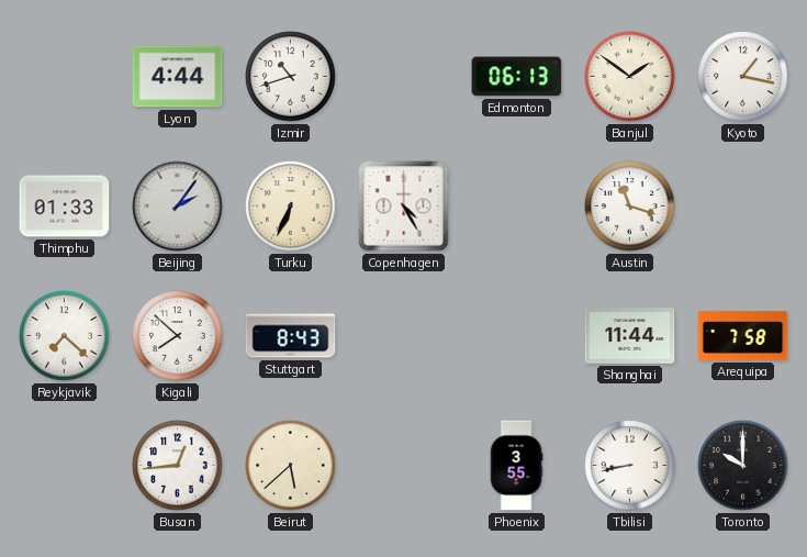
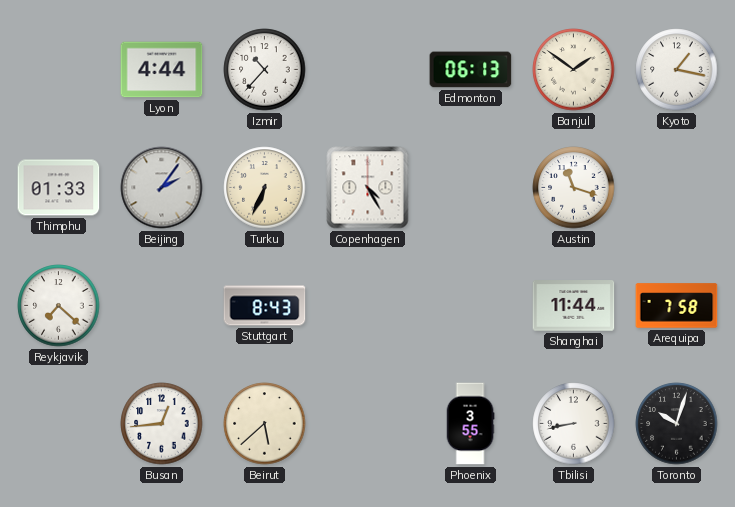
Izmir: 10:42 -> 10:37 (265, 70)
Kigali: 7:52 -> none (178, 336)
Toronto: 10:00 -> 10:03 (677, 424)
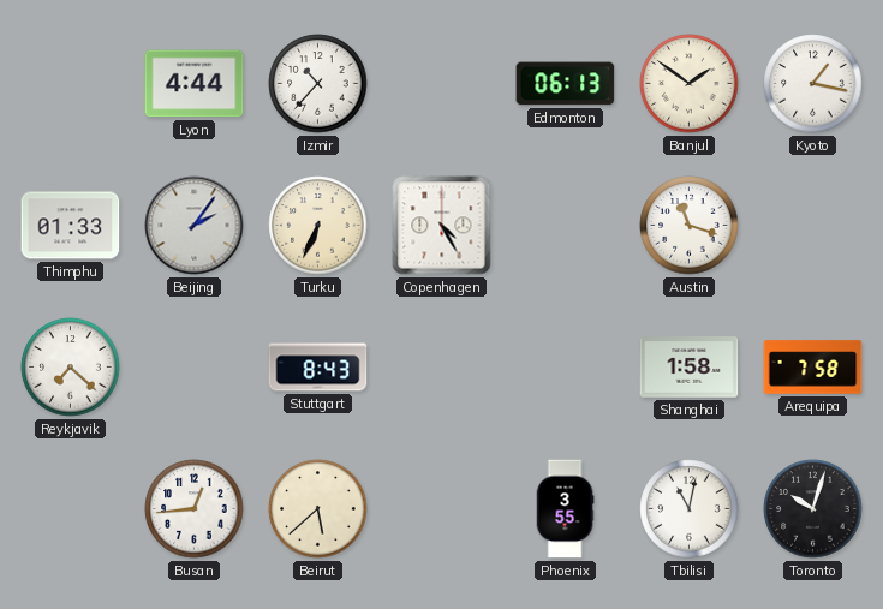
Shanghai: 11:44 -> 1:58 (690, 368)
Tbilisi: 8:43 -> 11:02 (690, 509)
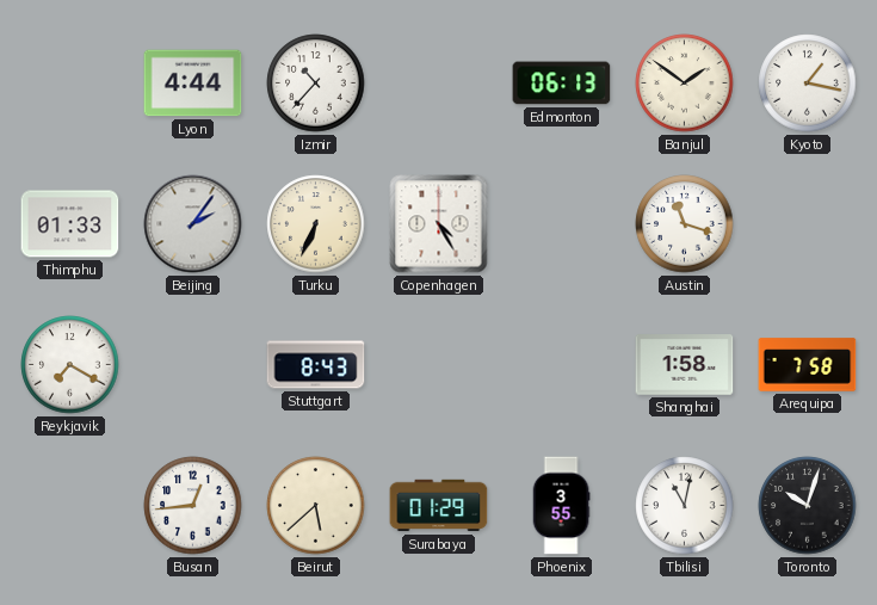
Reykjavik: 7:22 -> 7:20 (70, 365)
Surabaya: none -> 01:29 (439, 506)
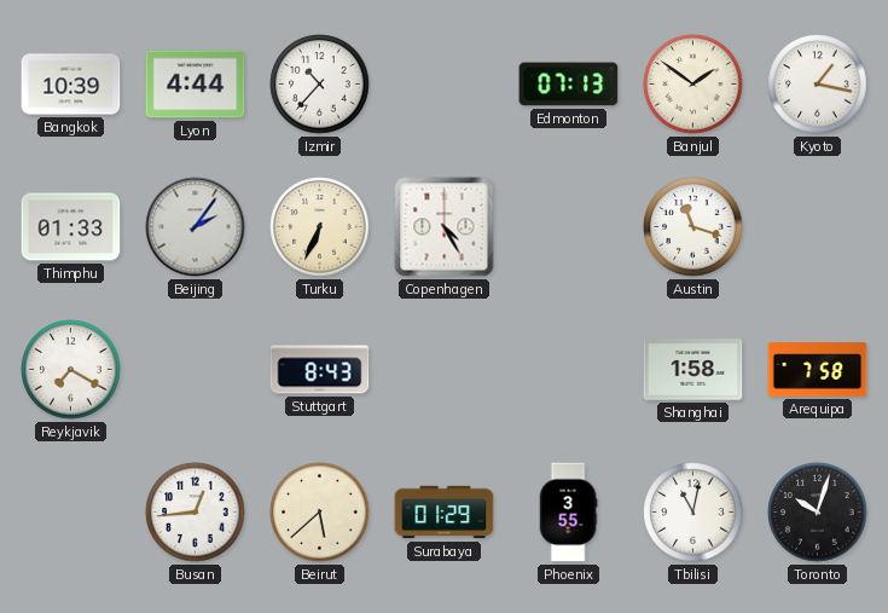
Bangkok: none -> 10:39 (71, 85)
Edmonton: 06:13 -> 07:13 (569, 85)
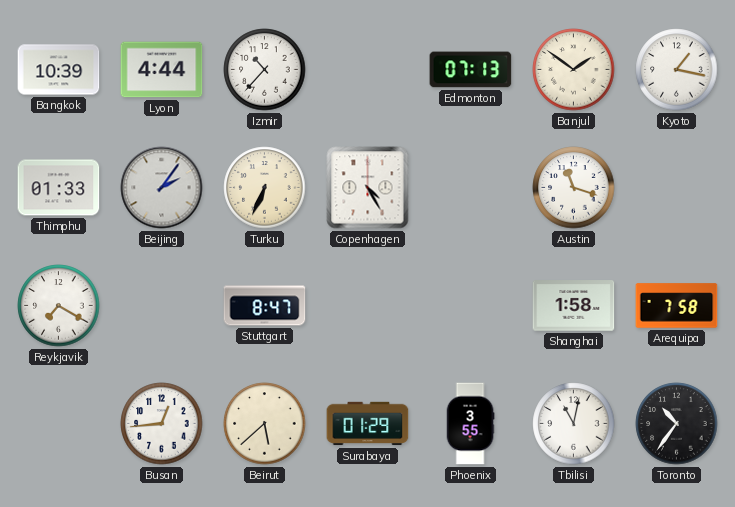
Stuttgart: 8:43 -> 8:47 (265, 306)
Toronto: 10:03 -> 10:36 (677, 424)
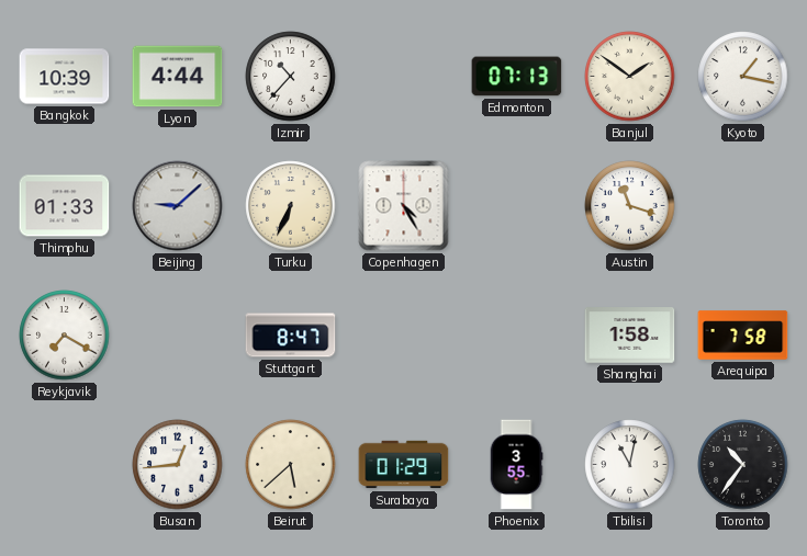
Beijing: 2:06 -> 9:08 (178, 206)
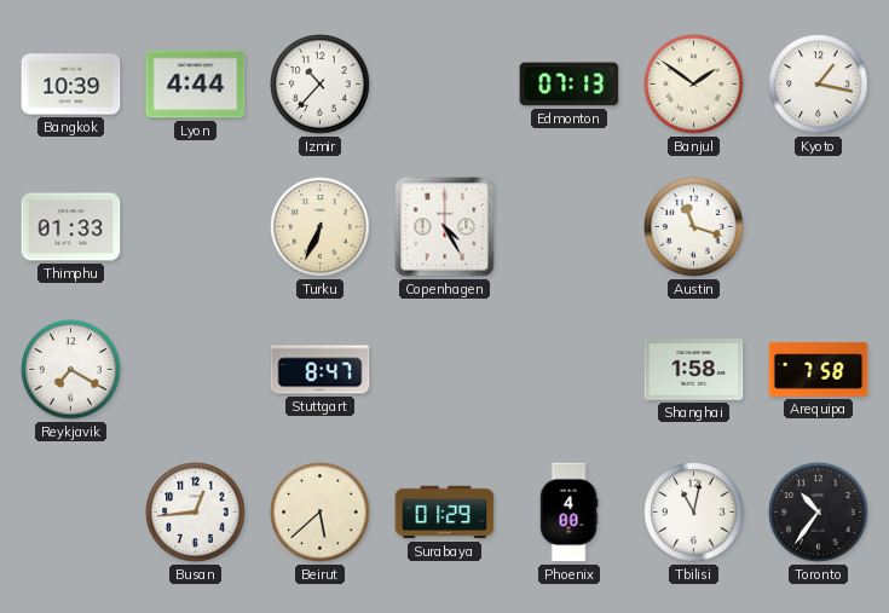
Beijing: 9:08 -> none (178, 206)
Phoenix: 3:55 -> 4:00 (568, 513)
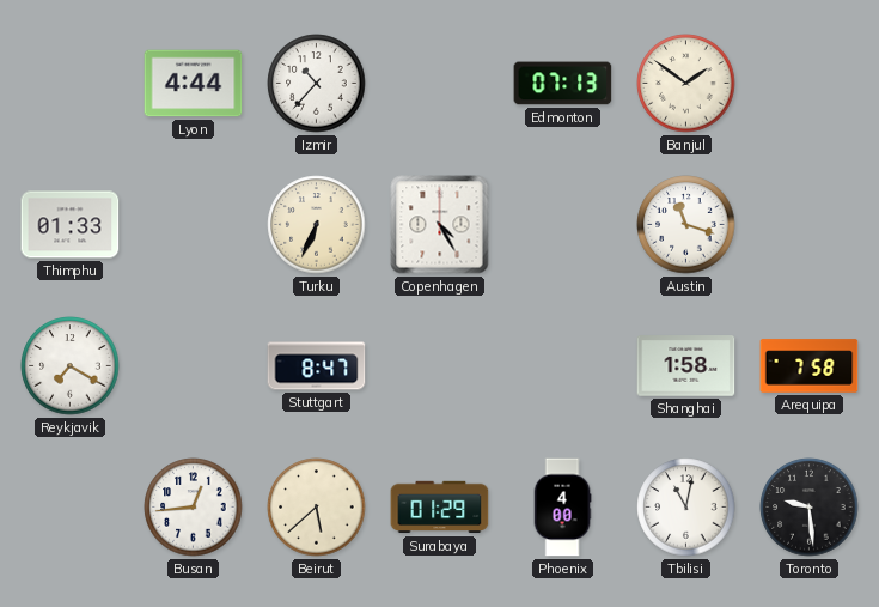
Bangkok: 10:39 -> none (71, 85)
Kyoto: 1:17 -> none (819, 85)
Toronto: 10:36 -> 9:29 (810, 508)
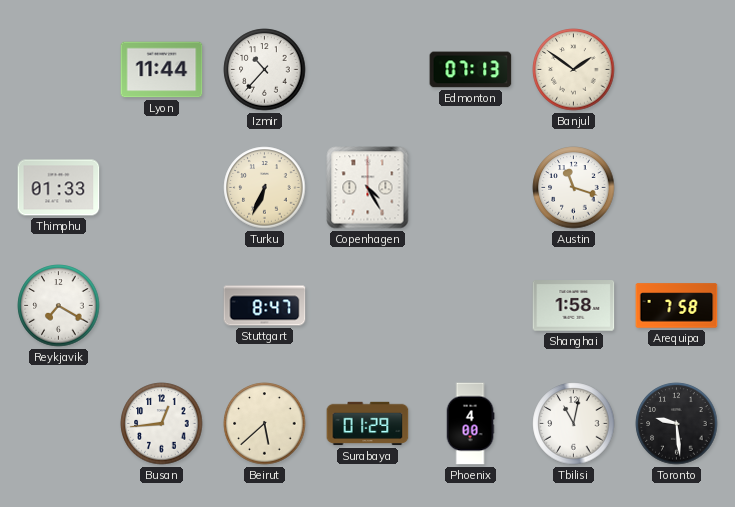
Lyon: 4:44 -> 11:44 (162, 70)
